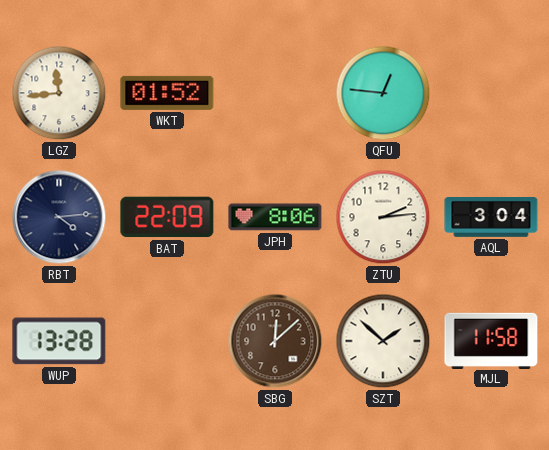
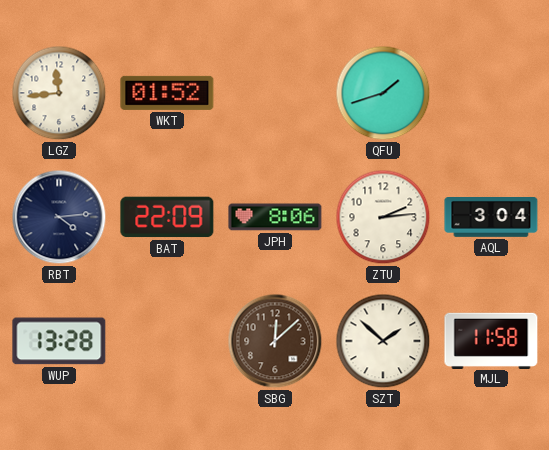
QFU: 12:46 -> 1:42 (383, 93)
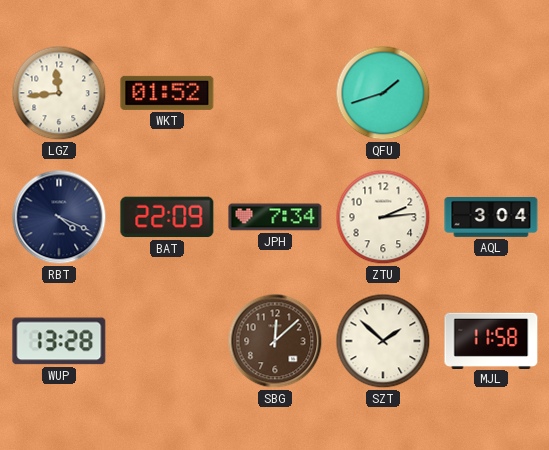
RBT: 4:14 -> 4:19 (59, 217)
JPH: 8:06 -> 7:34 (275, 217)
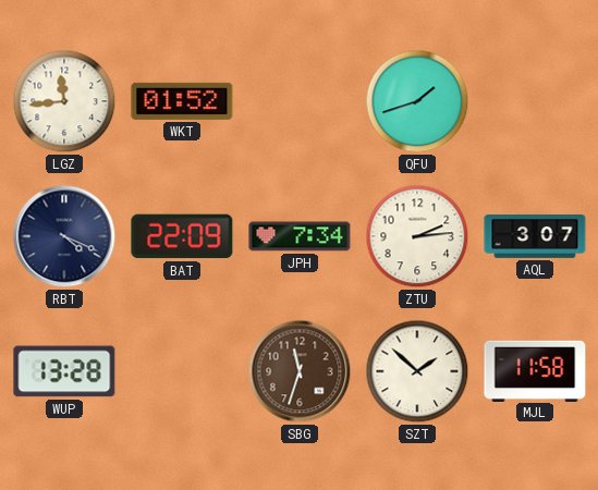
AQL: 3:04 -> 3:07 (535, 237)
SBG: 12:08 -> 11:33 (300, 371)
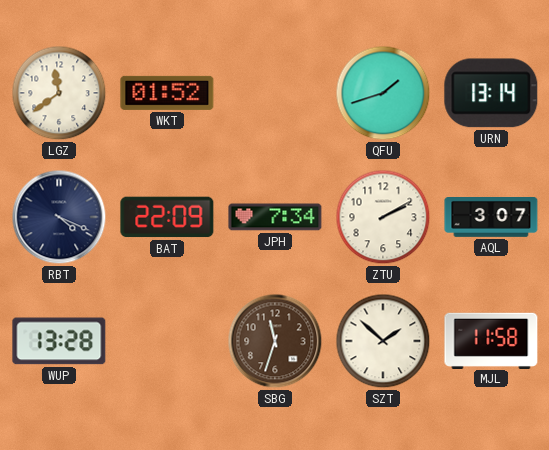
LGZ: 11:44 -> 11:39 (59, 93)
URN: none -> 13:14 (491, 93)
ZTU: 2:14 -> 2:10 (383, 217)
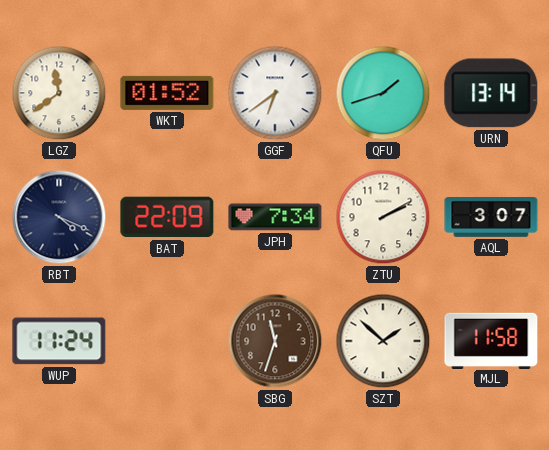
GGF: none -> 6:39 (275, 93)
WUP: 13:28 -> 11:24 (59, 341)
